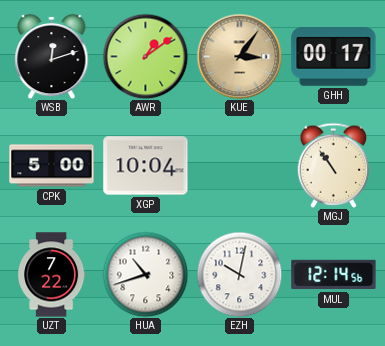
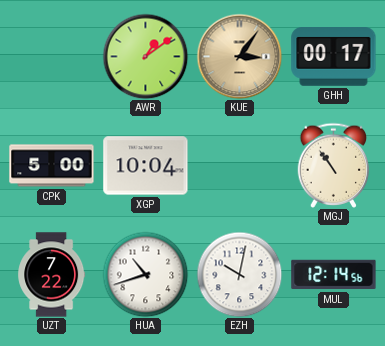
WSB: 12:12 -> none (52, 56)
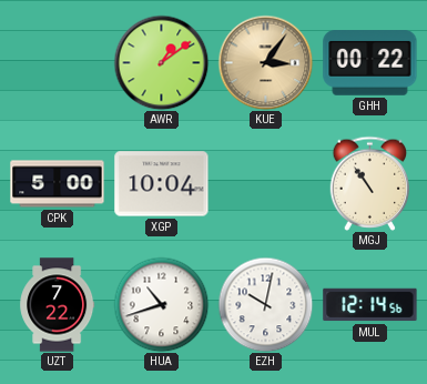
GHH: 00:17 -> 00:22 (370, 63)
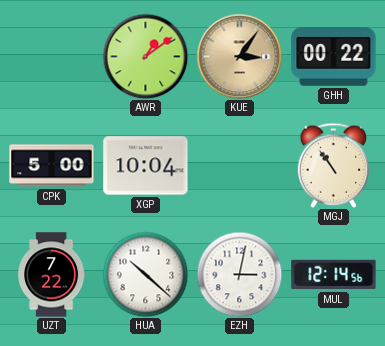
HUA: 10:42 -> 10:22 (145, 274)
EZH: 10:02 -> 3:02 (239, 274)
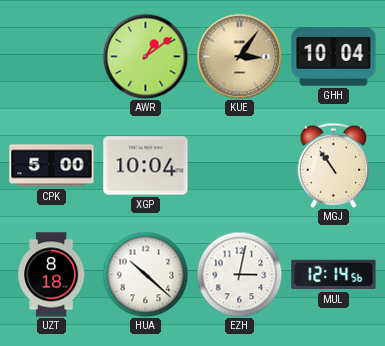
GHH: 00:22 -> 10:04 (334, 57)
UZT: 7:22 -> 8:18 (52, 275)
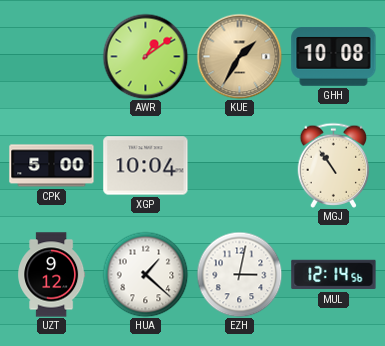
KUE: 3:06 -> 1:35 (239, 56)
GHH: 10:04 -> 10:08 (334, 57)
UZT: 8:18 -> 9:12 (52, 275)
HUA: 10:22 -> 1:22 (145, 274)
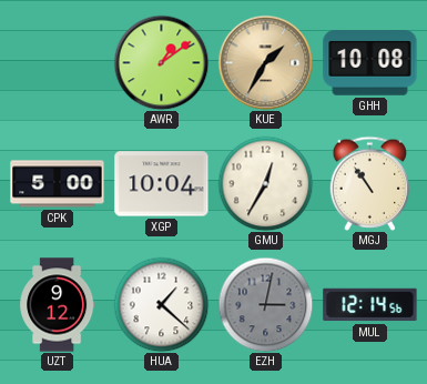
GMU: none -> 12:35 (265, 183)
EZH dial: white -> grey (265, 304)
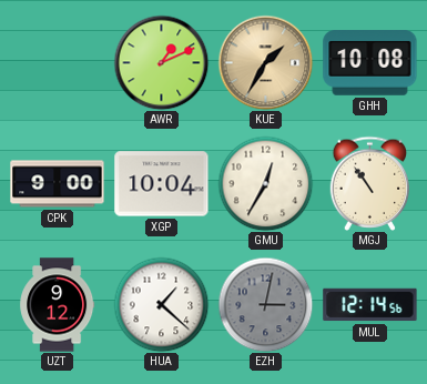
AWR: 1:09 -> 1:11 (161, 62)
CPK: 5:00 -> 9:00 (58, 184)
